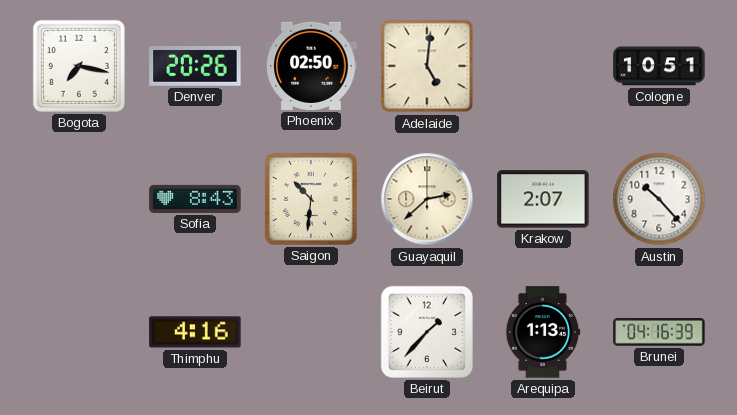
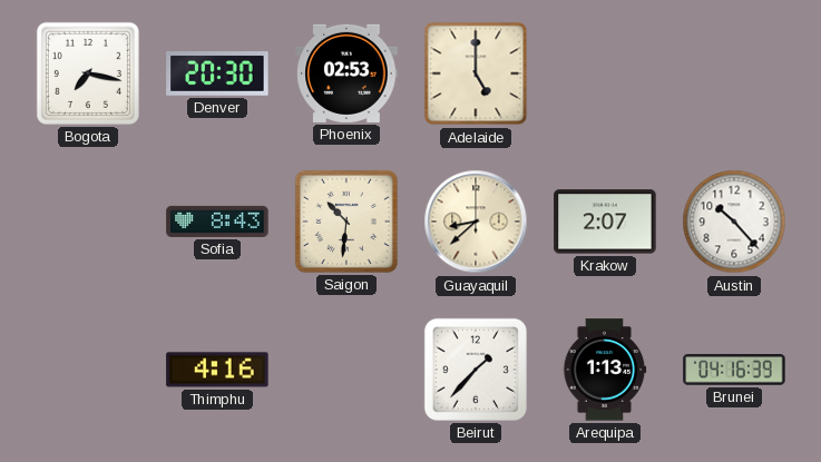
Denver: 20:26 -> 20:30 (217, 75)
Phoenix: 02:50 -> 02:53 (346, 73)
Adelaide: 5:01 -> 5:00 (476, 73)
Cologne: 10:51 -> none (659, 66)
Guayaquil: 2:38 -> 8:38 (476, 222)
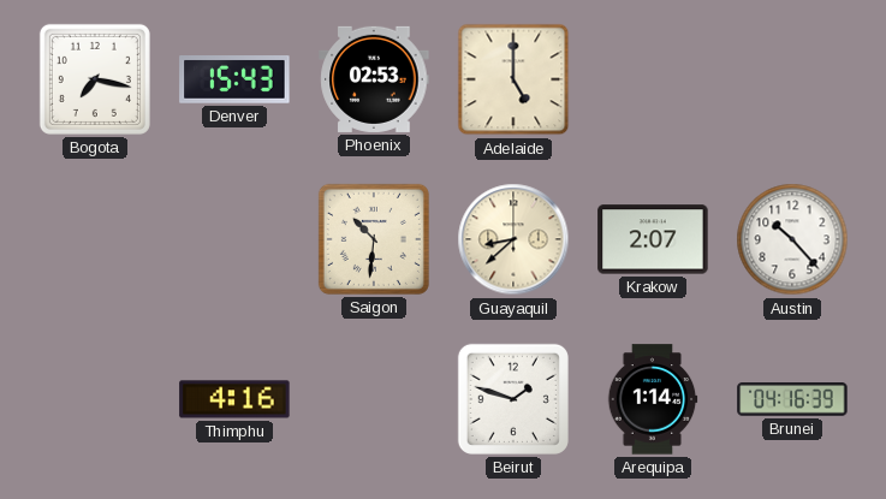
Denver: 20:30 -> 15:43 (234, 81)
Sofia: 8:43 -> none (217, 222)
Beirut: 1:37 -> 1:48 (513, 399)
Arequipa: 1:13 -> 1:14 (653, 399)
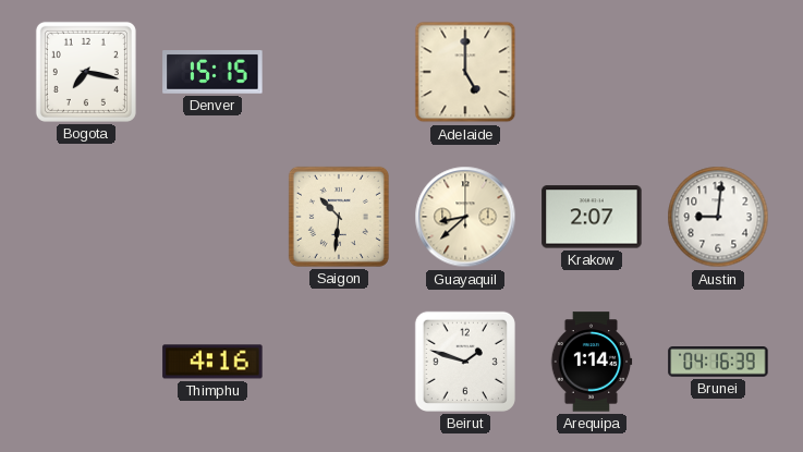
Denver: 15:43 -> 15:15 (212, 73)
Phoenix: 02:53 -> none (374, 79)
Austin: 10:23 -> 9:01 (718, 217)
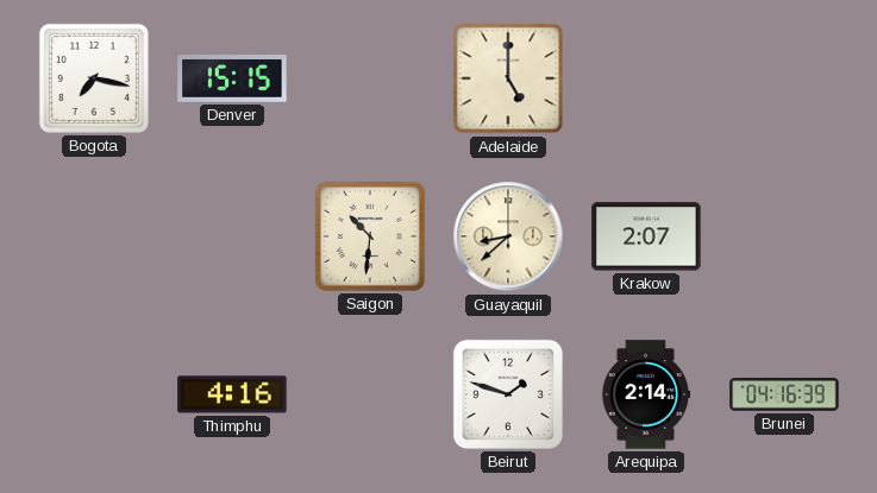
Austin: 9:01 -> none (718, 217)
Arequipa: 1:14 -> 2:14 (646, 394)
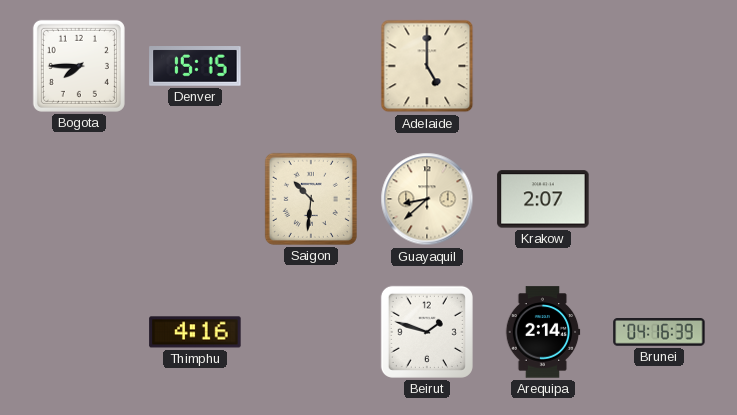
Bogota: 7:17 -> 7:45 (79, 66)
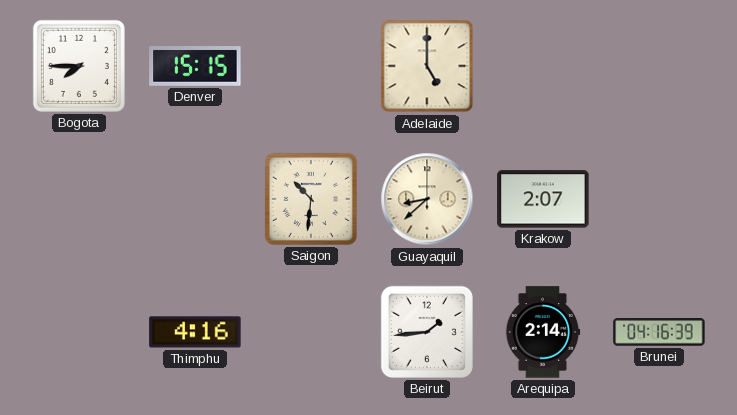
Beirut: 1:48 -> 1:44 (427, 332)
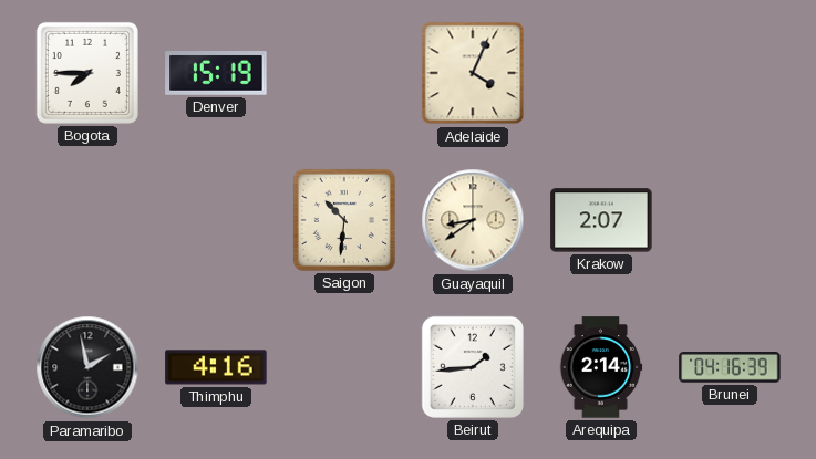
Denver: 15:15 -> 15:19 (216, 74)
Adelaide: 5:00 -> 4:04 (473, 73)
Guayaquil: 8:38 -> 8:39 (473, 220)
Paramaribo: none -> 1:58 (87, 367)
